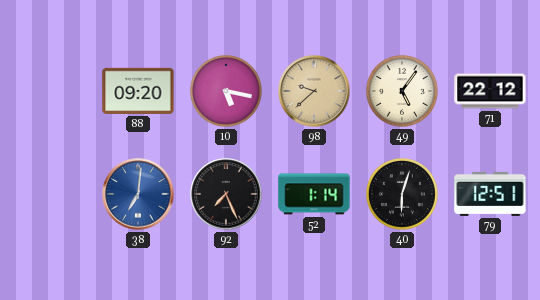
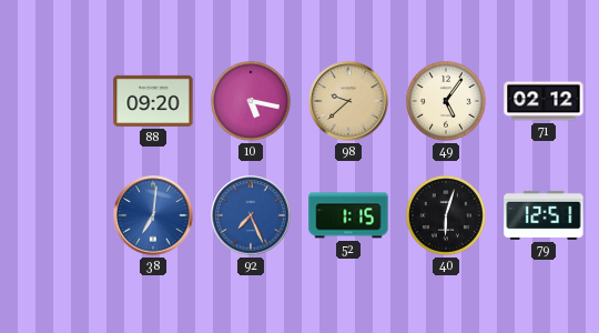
71: 22:12 -> 02:12 (544, 101)
92 dial: black -> blue (251, 215)
52: 1:14 -> 1:15 (348, 215)
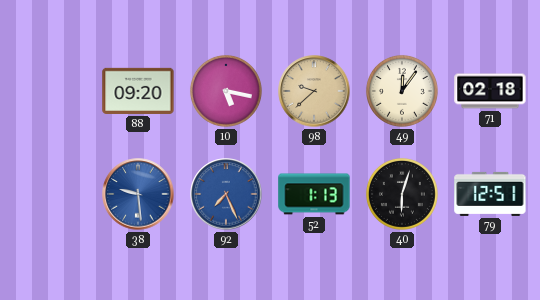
49: 5:06 -> 12:06 (402, 91)
71: 02:12 -> 02:18 (490, 91)
38: 7:01 -> 9:29 (138, 194)
52: 1:15 -> 1:13 (314, 194)
